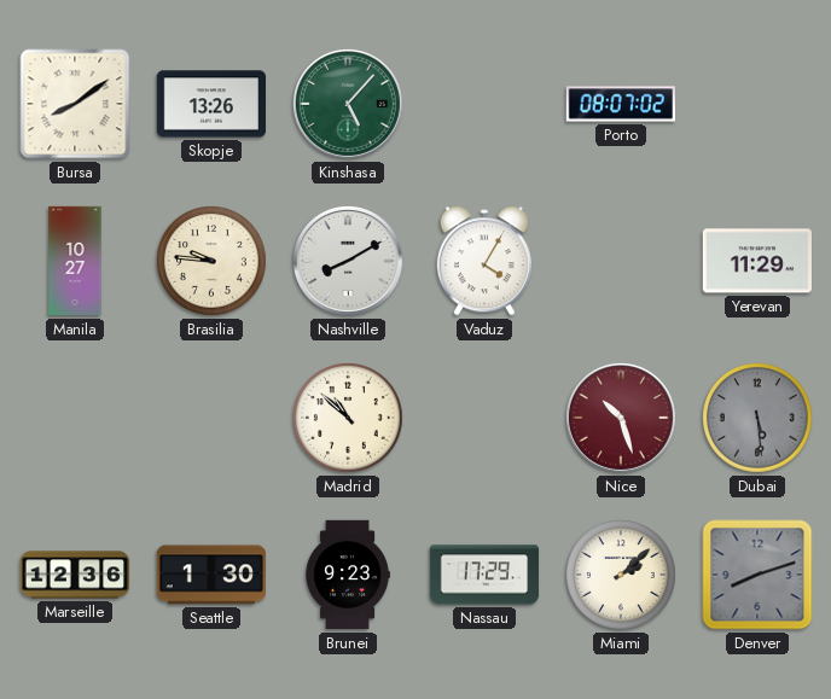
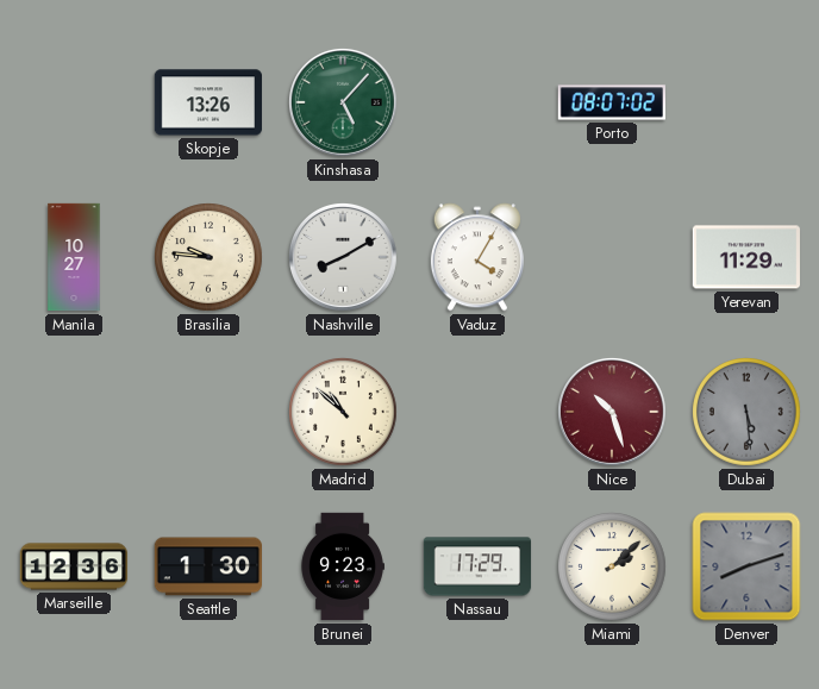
Bursa: 8:09 -> none (75, 104)
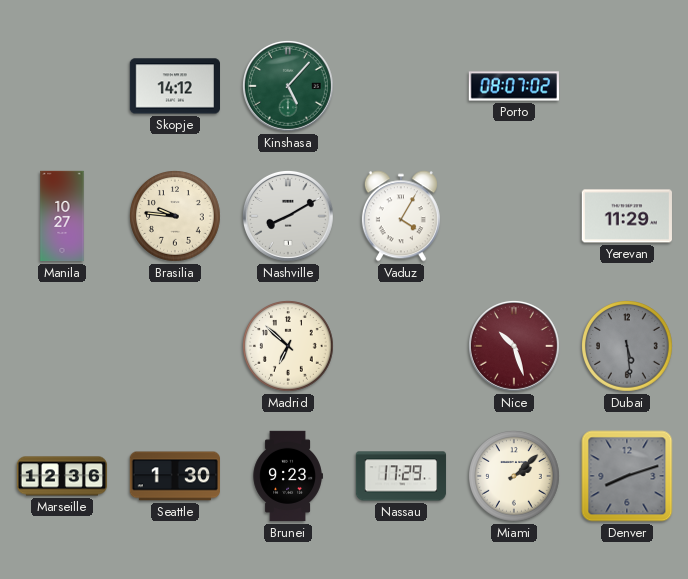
Skopje: 13:26 -> 14:12 (174, 86)
Madrid: 10:52 -> 6:52 (289, 347)
